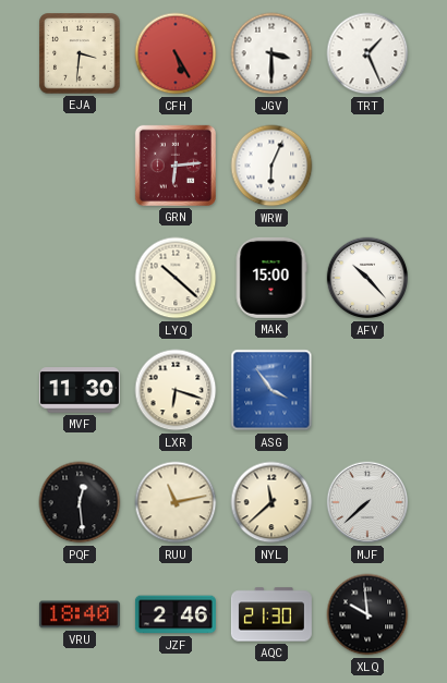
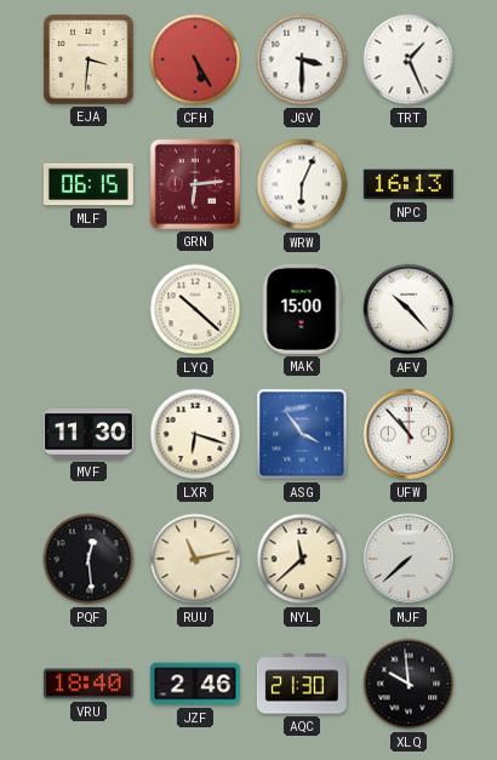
MLF: none -> 06:15 (88, 184)
NPC: none -> 16:13 (409, 184)
UFW: none -> 10:53 (409, 434)
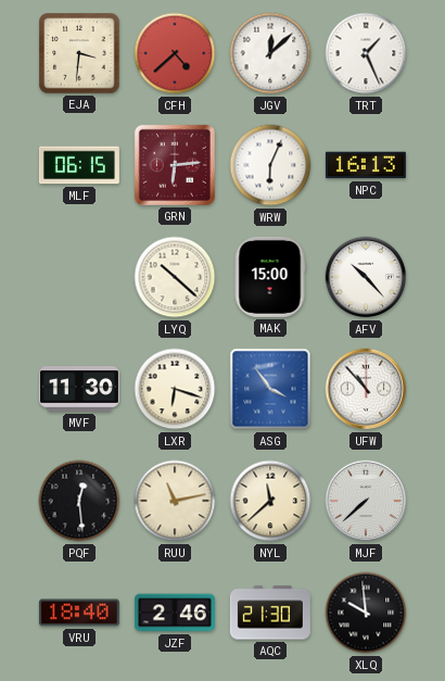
CFH: 5:25 -> 4:38 (175, 53)
JGV: 3:30 -> 12:08 (270, 53)
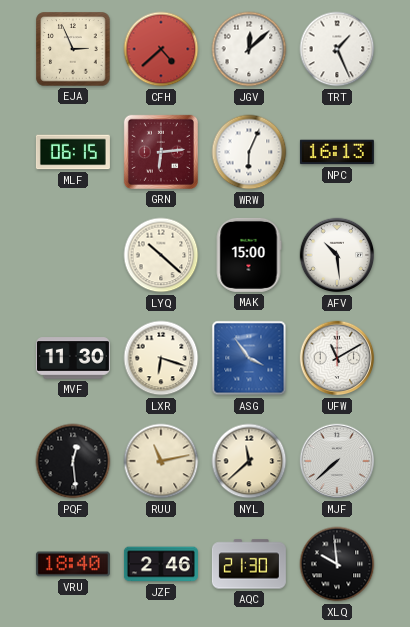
EJA: 3:31 -> 2:56 (73, 49)
AFV: 10:23 -> 10:29 (337, 255)
UFW: 10:53 -> 11:10 (337, 358)
